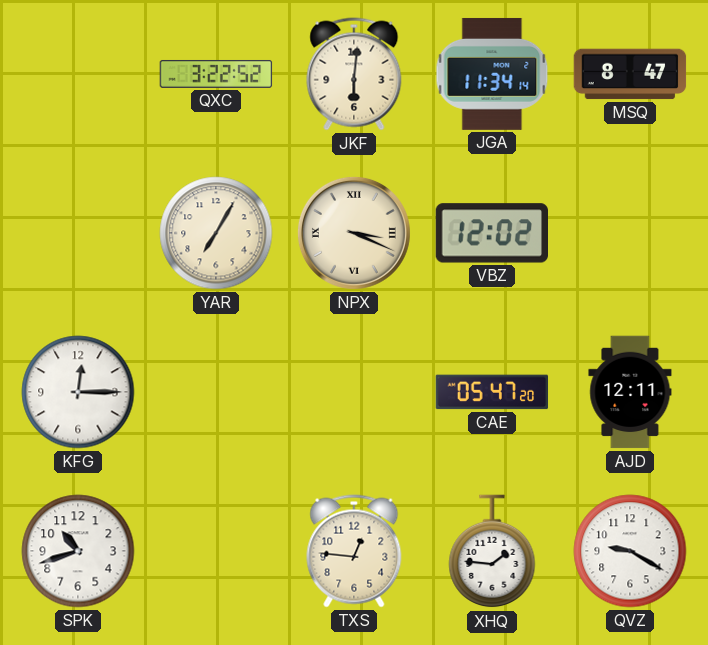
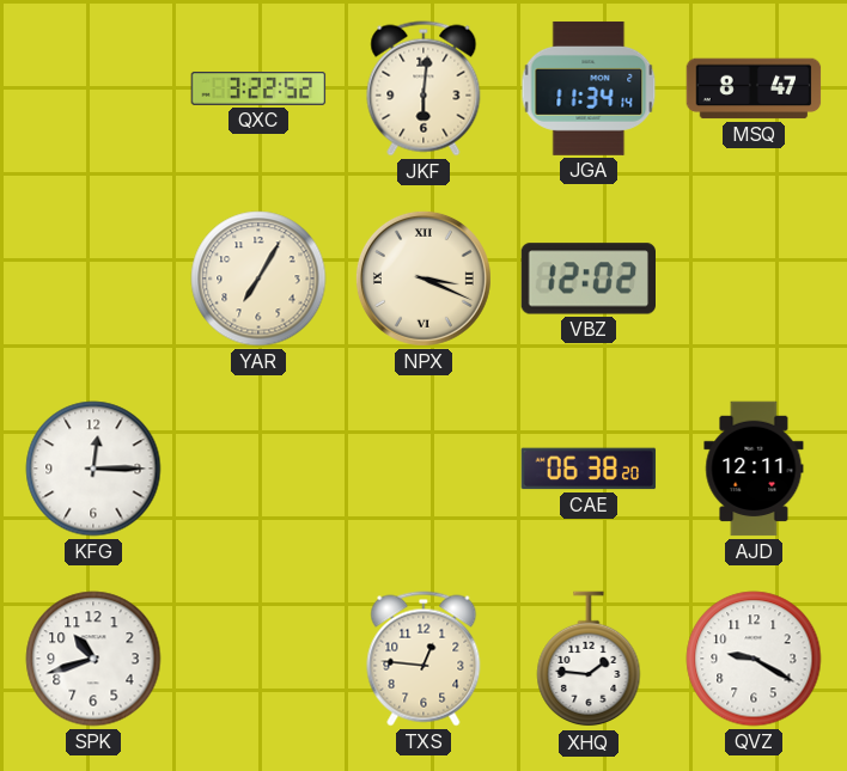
CAE: 05:47 -> 06:38 (589, 469)
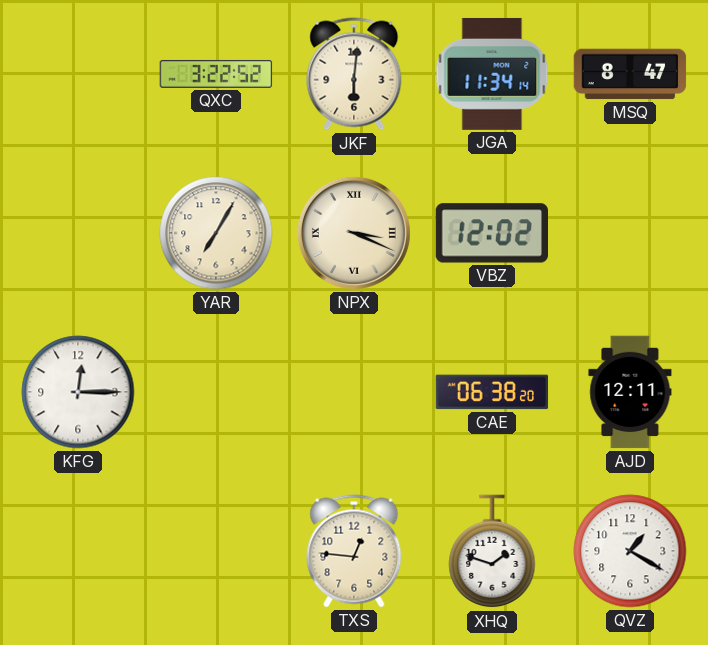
SPK: 10:42 -> none (93, 659)
XHQ: 1:46 -> 1:48 (492, 552)
QVZ: 9:20 -> 1:20 (630, 551)
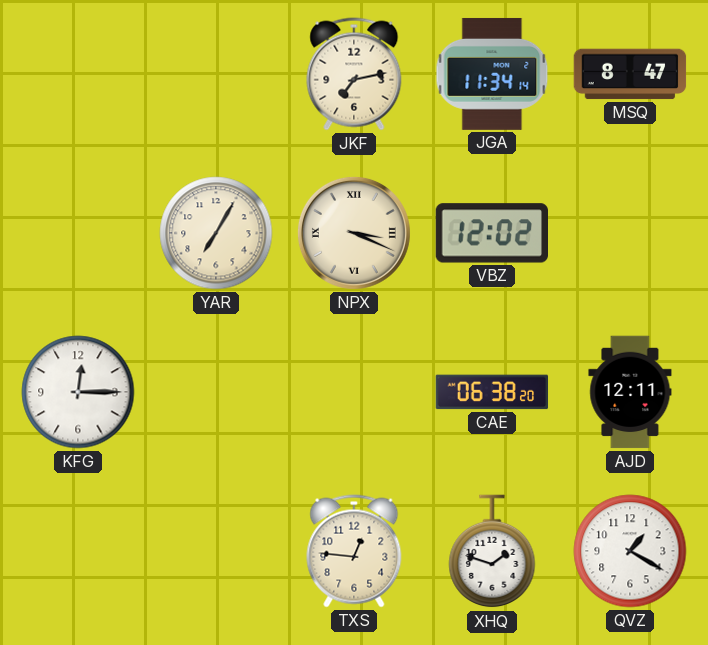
QXC: 3:22 -> none (216, 74)
JKF: 6:01 -> 7:13 (354, 74)
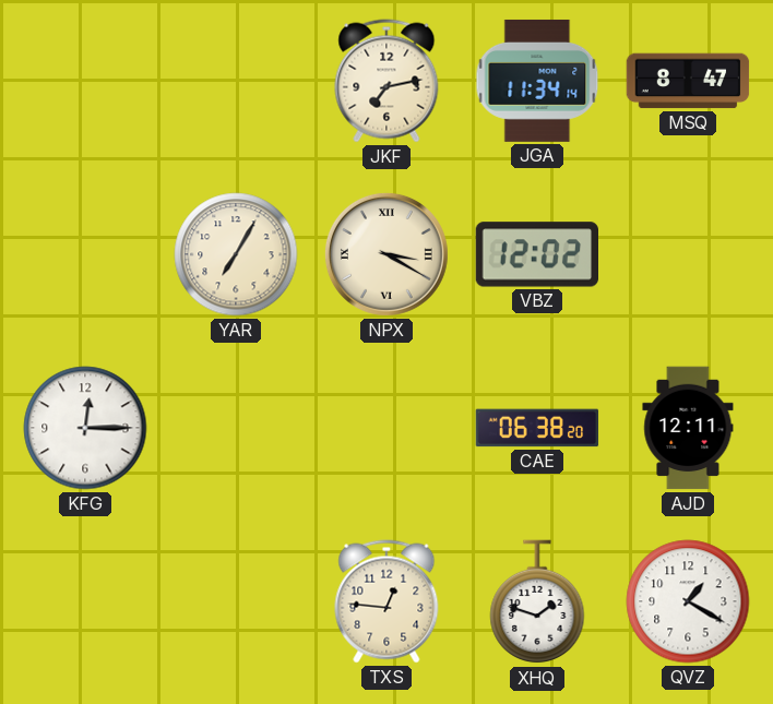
NPX: 3:19 -> 3:20 (386, 254)
